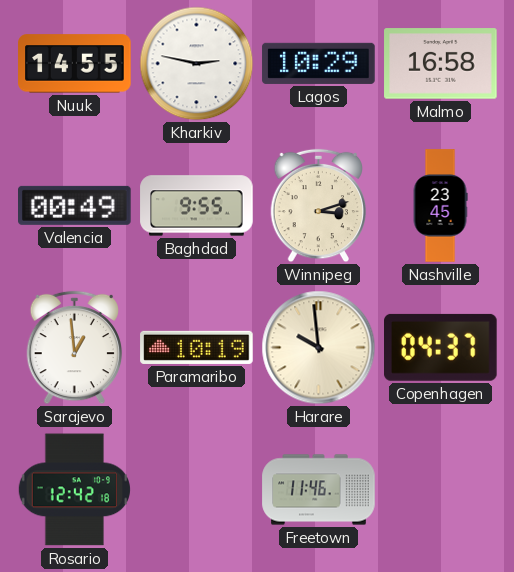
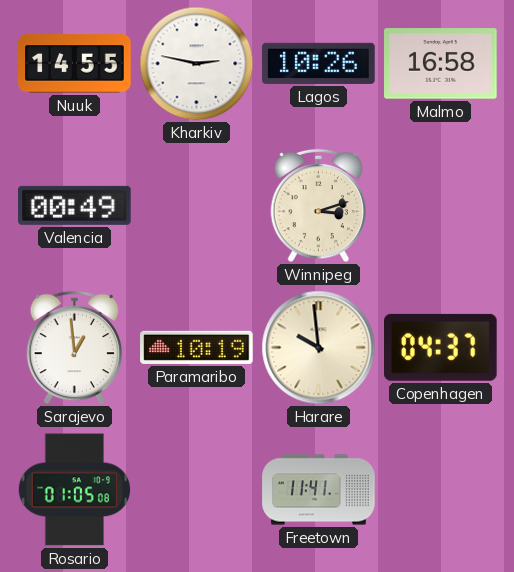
Lagos: 10:29 -> 10:26 (319, 63)
Baghdad: 9:55 -> none (197, 206)
Nashville: 23:45 -> none (440, 206)
Rosario: 12:42 -> 01:05 (74, 490)
Freetown: 11:46 -> 11:41 (319, 490)
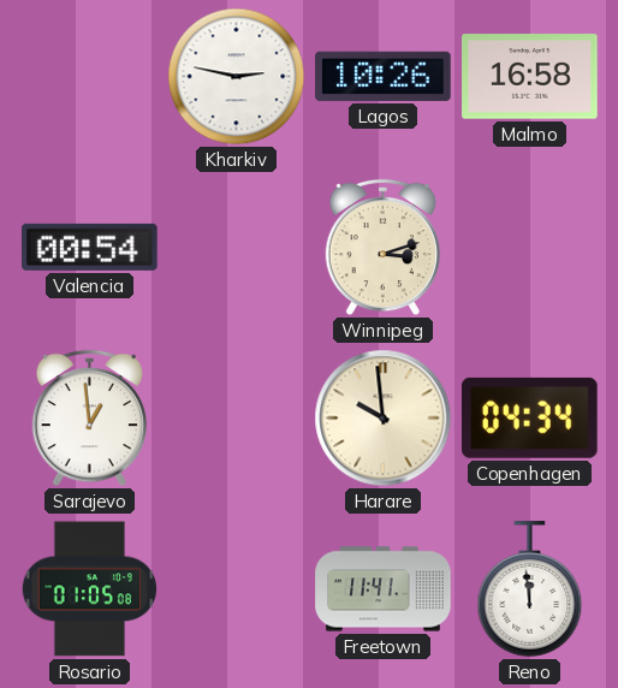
Nuuk: 14:55 -> none (75, 64)
Valencia: 00:49 -> 00:54 (90, 247)
Paramaribo: 10:19 -> none (197, 347)
Copenhagen: 04:37 -> 04:34 (530, 417)
Reno: none -> 11:59 (530, 589)
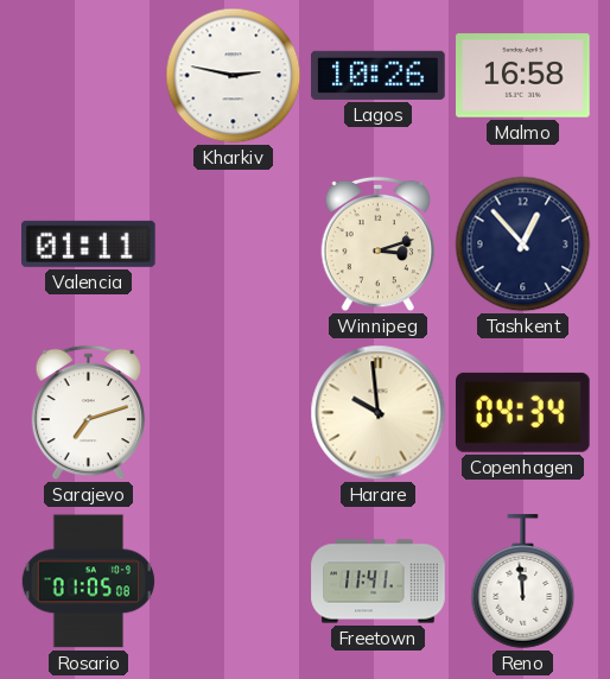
Valencia: 00:54 -> 01:11 (89, 243)
Tashkent: none -> 12:53 (523, 245)
Sarajevo: 12:59 -> 7:12 (89, 413)
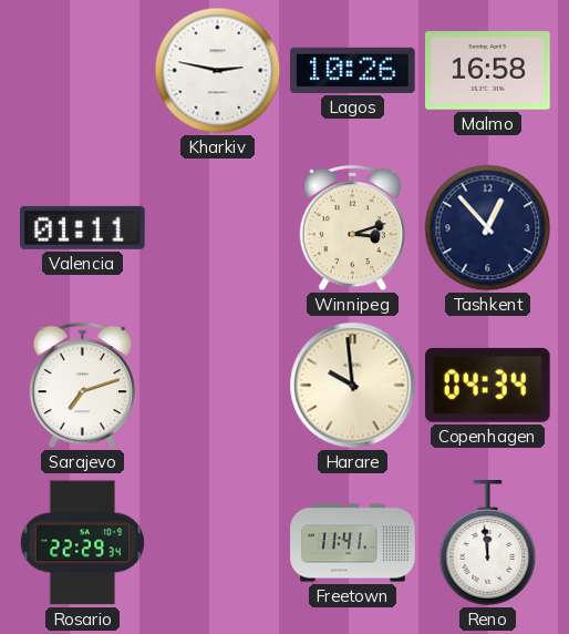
Rosario: 01:05 -> 22:29 (82, 543)
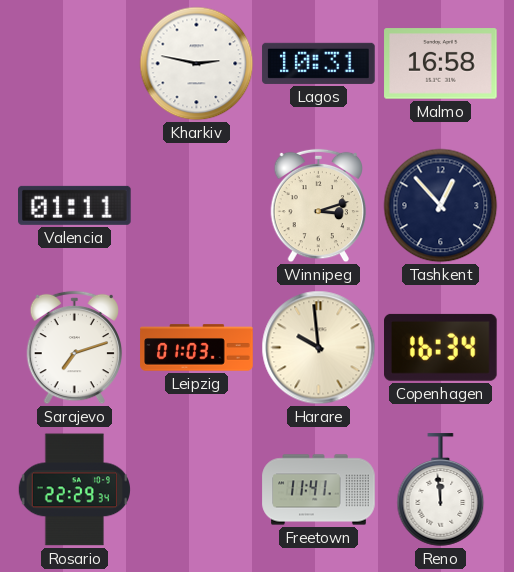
Lagos: 10:26 -> 10:31 (319, 63)
Leipzig: none -> 01:03 (197, 348)
Copenhagen: 04:34 -> 16:34 (441, 347)
